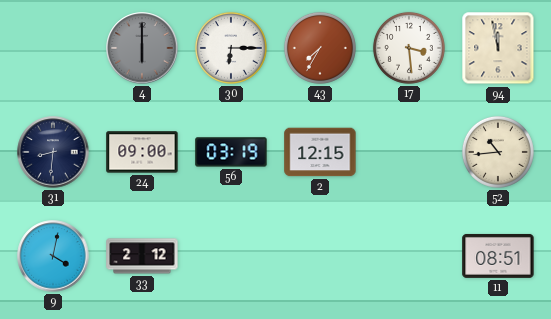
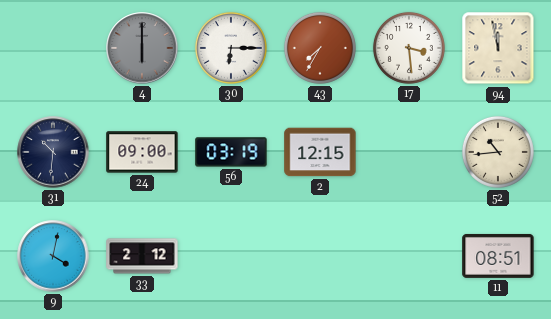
31: 8:31 -> 10:31 (53, 152)
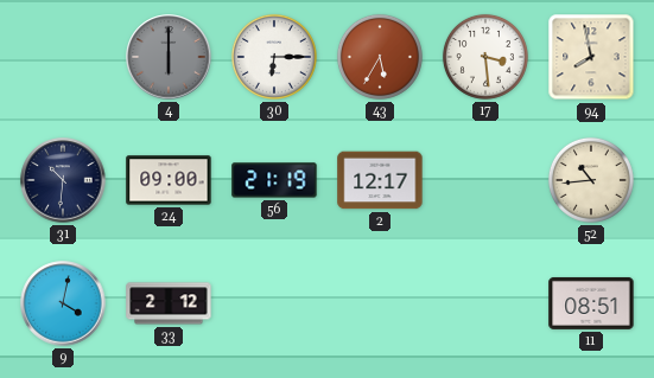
43: 7:35 -> 5:35 (380, 57)
94: 11:58 -> 7:58 (591, 57)
56: 03:19 -> 21:19 (274, 180)
2: 12:15 -> 12:17 (380, 180)
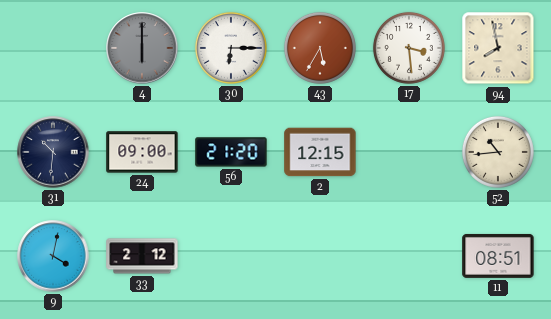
56: 21:19 -> 21:20 (231, 152)
2: 12:17 -> 12:15 (320, 152)
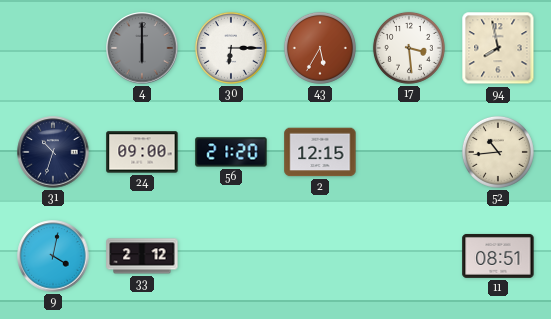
31: 10:31 -> 10:33 (53, 152)
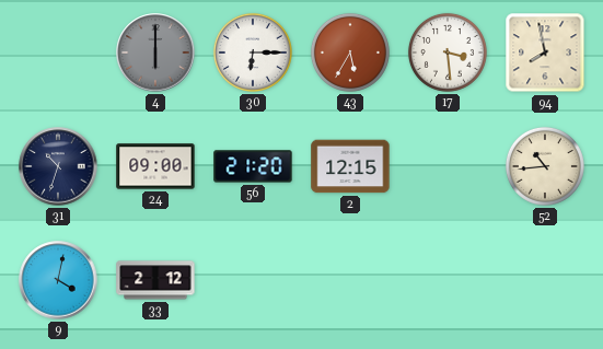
11: 08:51 -> none (498, 256)
